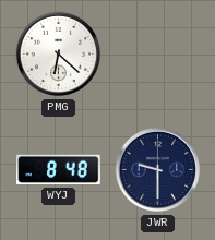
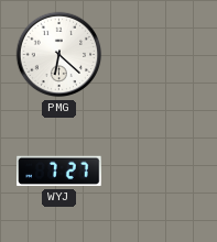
WYJ: 8:48 -> 7:27 (59, 172)
JWR: 9:30 -> none (158, 170)
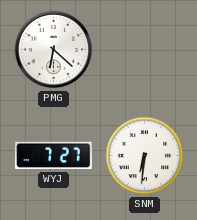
SNM: none -> 6:31 (145, 156)
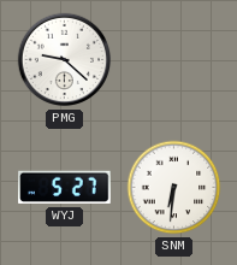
PMG: 6:22 -> 9:22 (65, 60)
WYJ: 7:27 -> 5:27 (65, 188)
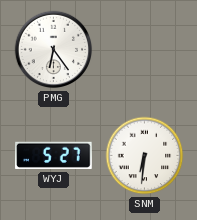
PMG: 9:22 -> 6:24 (54, 50)
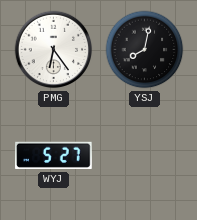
YSJ: none -> 8:02 (145, 50)
SNM: 6:31 -> none (145, 156)
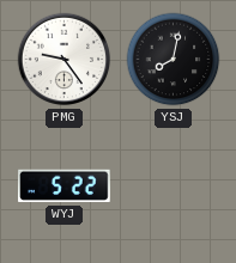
PMG: 6:24 -> 9:24 (65, 60)
WYJ: 5:27 -> 5:22 (65, 186)
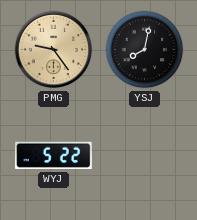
PMG dial: white -> champagne (54, 50)
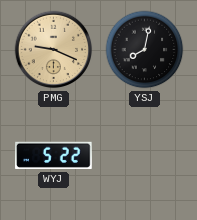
PMG: 9:24 -> 9:19 (54, 50)
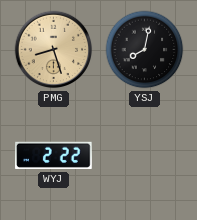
PMG: 9:19 -> 8:27 (54, 50)
WYJ: 5:22 -> 2:22 (54, 156)
